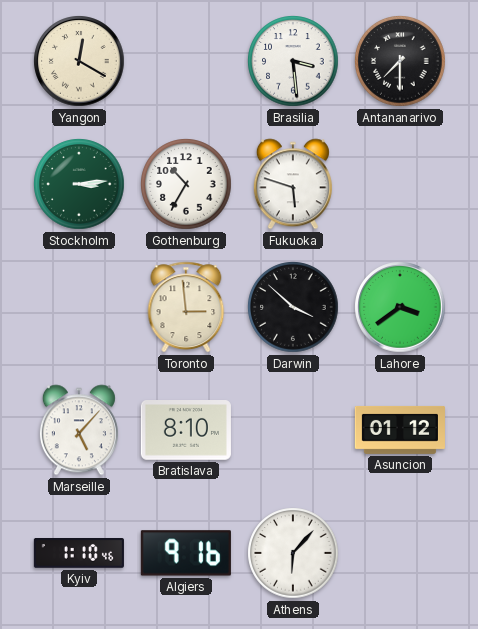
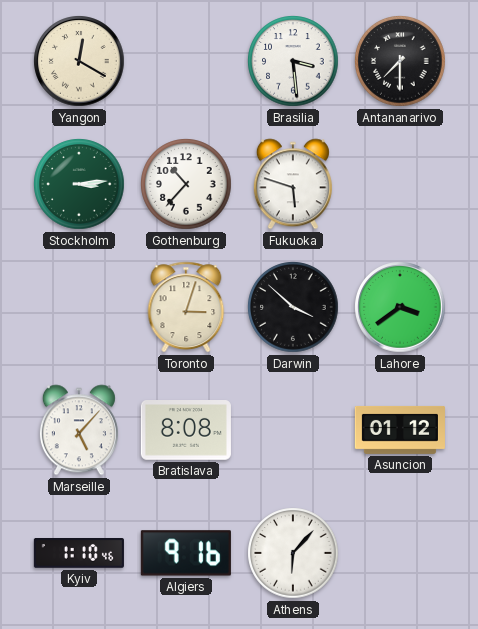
Gothenburg: 10:35 -> 10:37 (186, 184)
Toronto: 2:59 -> 3:03 (186, 307)
Bratislava: 8:10 -> 8:08 (186, 431)
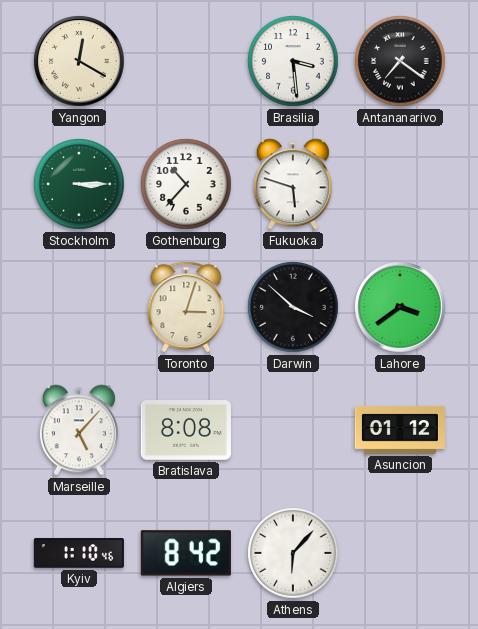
Antananarivo: 7:30 -> 7:21 (400, 61)
Stockholm: 3:14 -> 3:15 (79, 184)
Algiers: 9:16 -> 8:42 (186, 553)
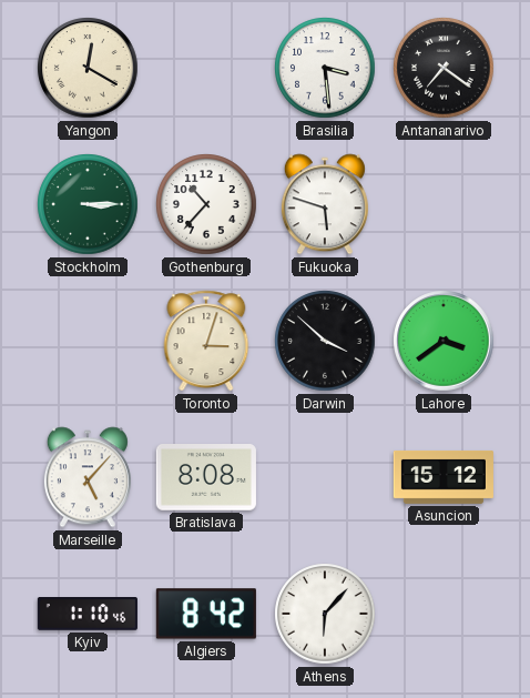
Asuncion: 01:12 -> 15:12 (444, 477)
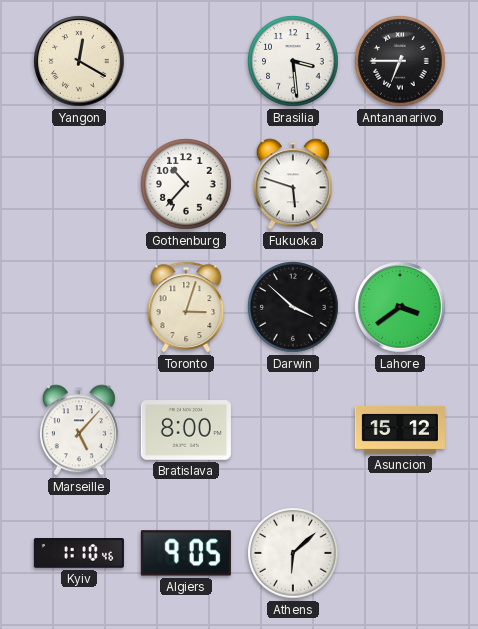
Antananarivo: 7:21 -> 6:45 (400, 61)
Stockholm: 3:15 -> none (88, 204)
Bratislava: 8:08 -> 8:00 (186, 431)
Algiers: 8:42 -> 9:05 (186, 553)
Athens: 6:07 -> 6:08 (293, 553)
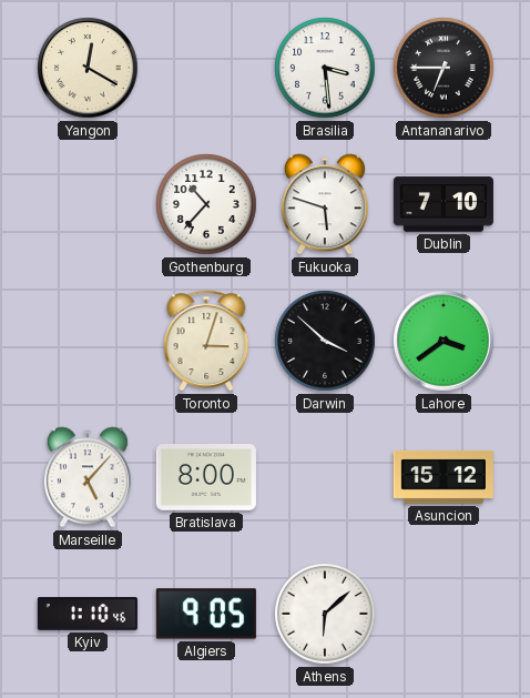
Dublin: none -> 7:10 (444, 204)
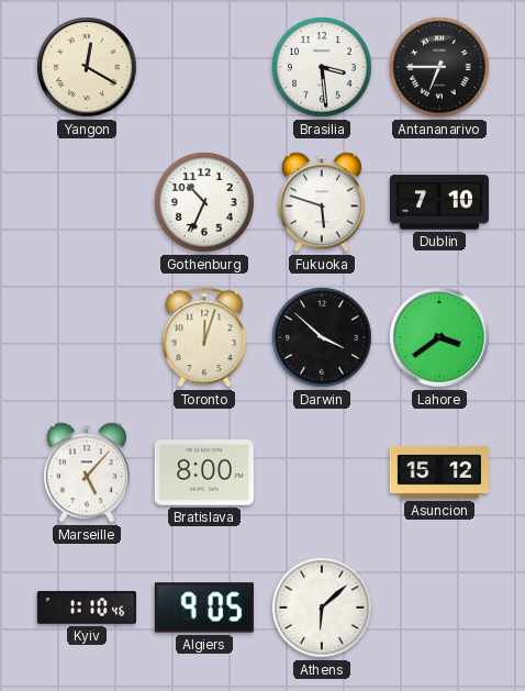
Gothenburg: 10:37 -> 10:34 (204, 202)
Toronto: 3:03 -> 12:03 (204, 337)
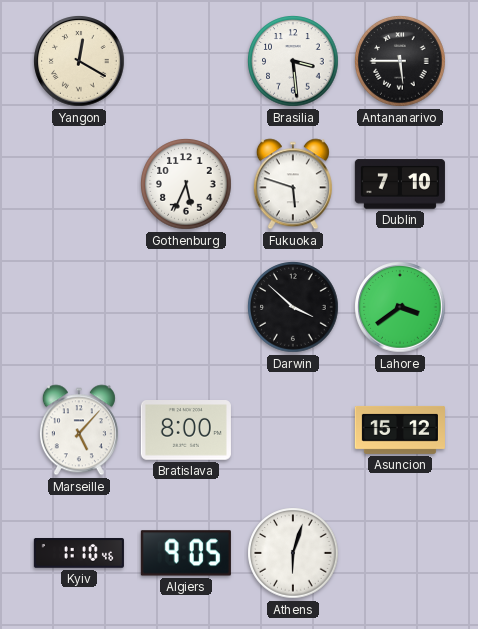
Antananarivo: 6:45 -> 5:45 (400, 61)
Gothenburg: 10:34 -> 5:34 (186, 184)
Toronto: 12:03 -> none (204, 337)
Athens: 6:08 -> 6:03 (293, 553)
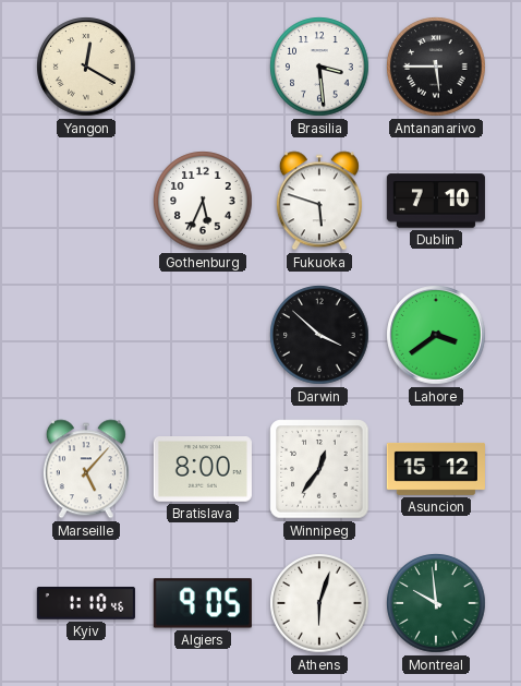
Winnipeg: none -> 12:36 (319, 469)
Montreal: none -> 9:59 (436, 603)
